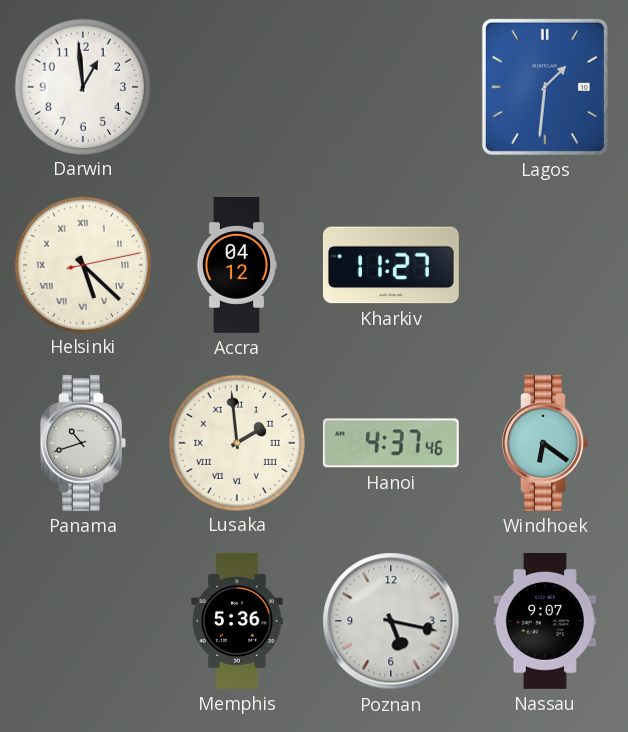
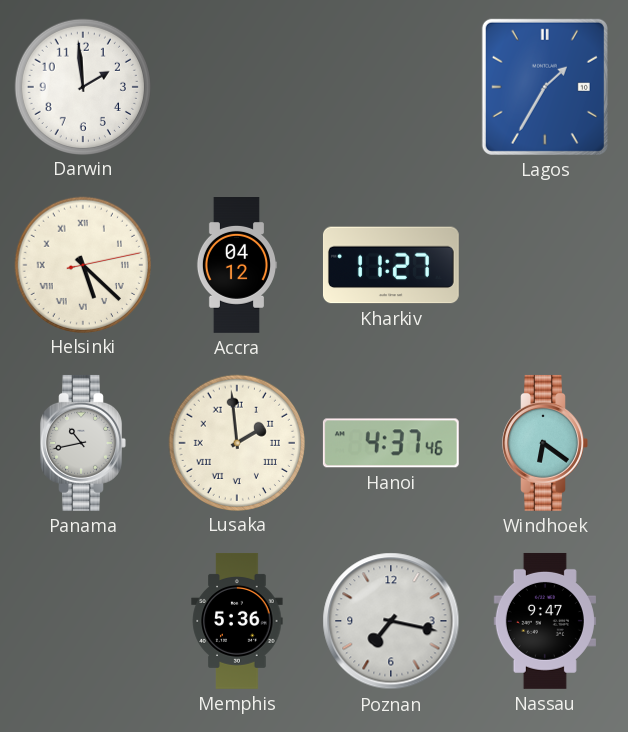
Darwin: 12:59 -> 1:59 (82, 86)
Lagos: 1:31 -> 1:35 (545, 87)
Panama: 10:42 -> 10:43 (83, 443)
Poznan: 5:17 -> 7:17 (391, 621)
Nassau: 9:07 -> 9:47 (545, 621)
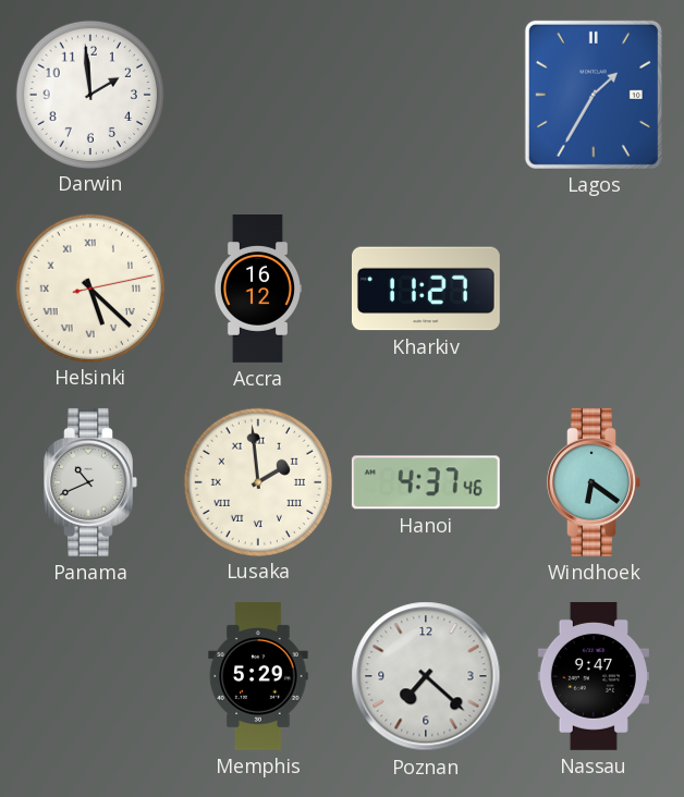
Accra: 04:12 -> 16:12 (257, 290)
Panama: 10:43 -> 10:41 (90, 482)
Memphis: 5:36 -> 5:29 (258, 677)
Poznan: 7:17 -> 7:22 (426, 676)
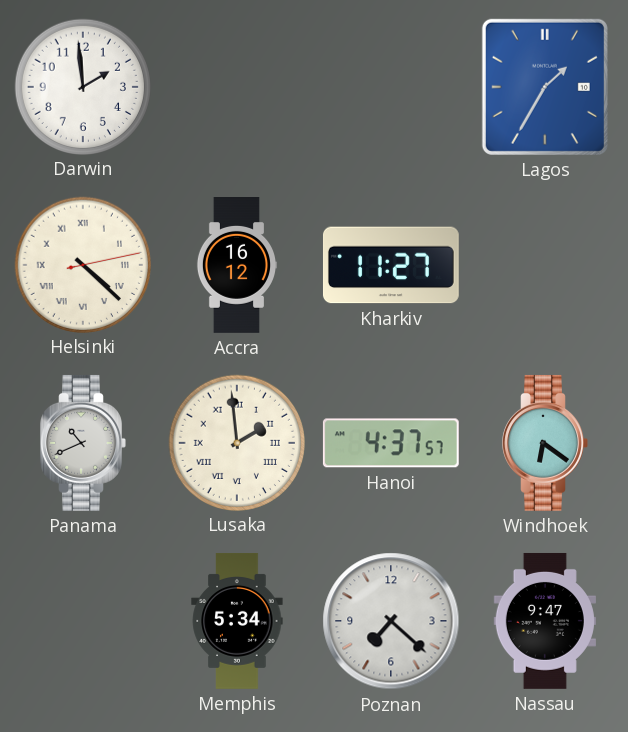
Helsinki: 5:22 -> 4:22 (82, 264)
Hanoi: 4:37:46 -> 4:37:57 (391, 443)
Memphis: 5:29 -> 5:34 (237, 622)
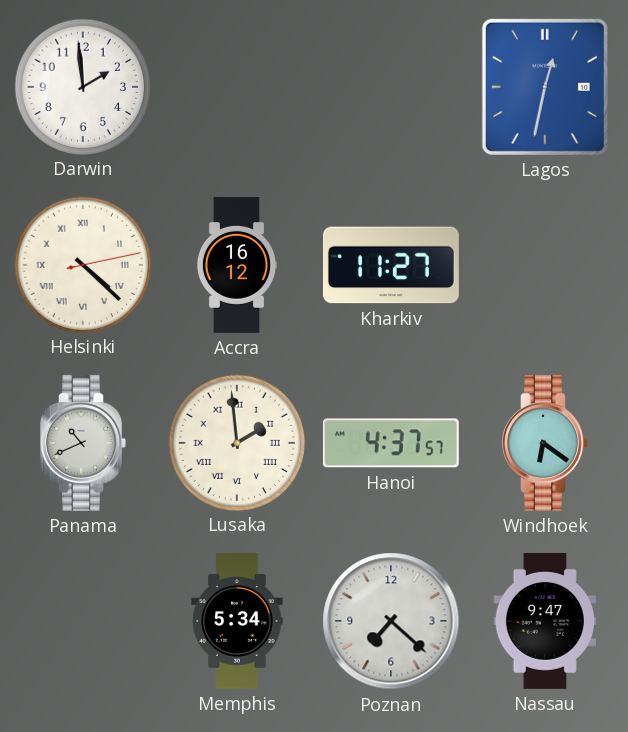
Lagos: 1:35 -> 12:32 (545, 87)
